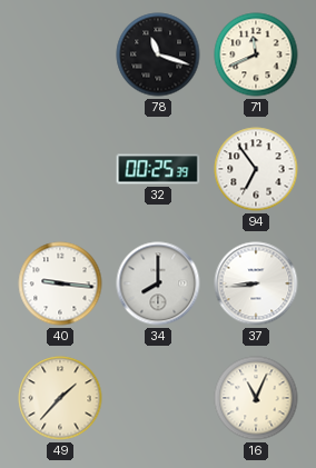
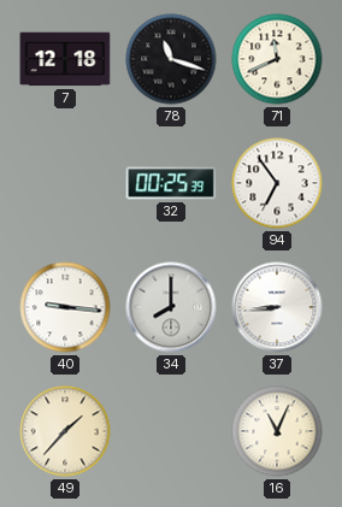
7: none -> 12:18 (65, 59)
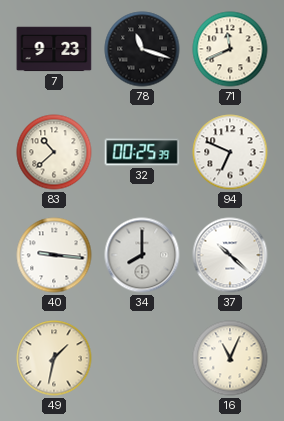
7: 12:18 -> 9:23 (54, 49)
83: none -> 10:38 (54, 152)
94: 6:54 -> 6:49 (230, 152)
37: 8:44 -> 10:22 (230, 255)
49: 1:37 -> 1:32 (54, 358)
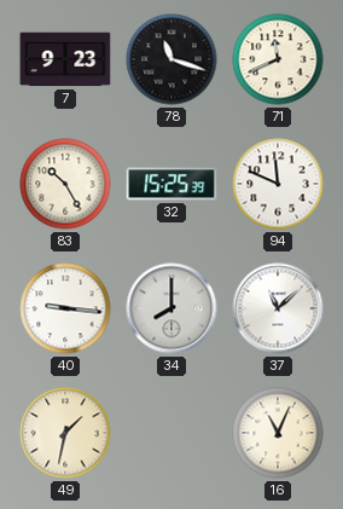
83: 10:38 -> 10:25 (65, 184)
32: 00:25 -> 15:25 (171, 184)
94: 6:49 -> 11:49 (278, 184)
37: 10:22 -> 11:08 (278, 308)
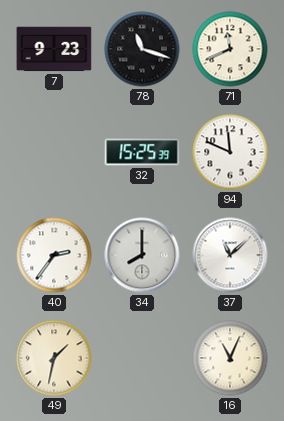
83: 10:25 -> none (65, 184)
40: 9:16 -> 2:36 (54, 255)
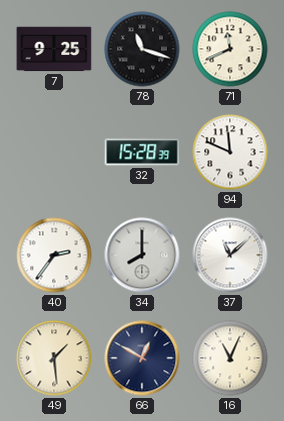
7: 9:23 -> 9:25 (54, 49)
32: 15:25 -> 15:28 (142, 152)
49: 1:32 -> 1:29 (54, 358)
66: none -> 12:50 (142, 358)
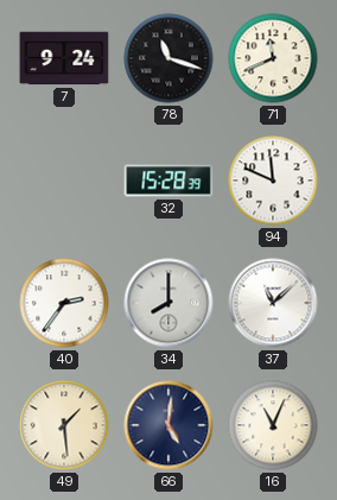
7: 9:25 -> 9:24 (64, 58)
66: 12:50 -> 5:01 (168, 425)
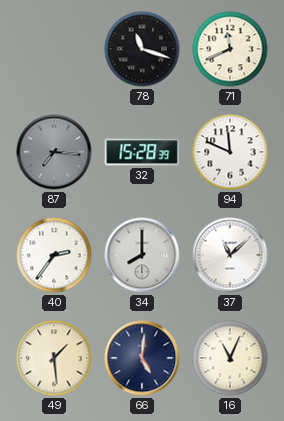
7: 9:24 -> none (64, 58)
87: none -> 7:16 (54, 152)
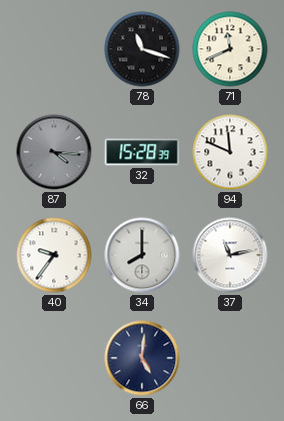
87: 7:16 -> 4:16 (54, 152)
40: 2:36 -> 9:36 (54, 255)
37: 11:08 -> 11:13 (230, 255)
49: 1:29 -> none (54, 358)
16: 11:04 -> none (230, 358)
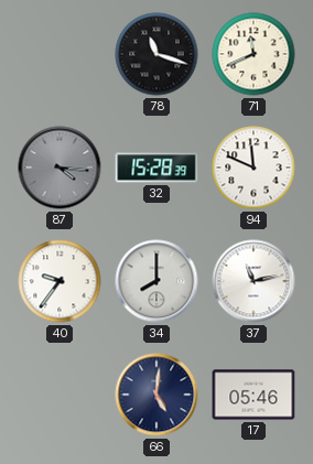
17: none -> 05:46 (253, 395)
